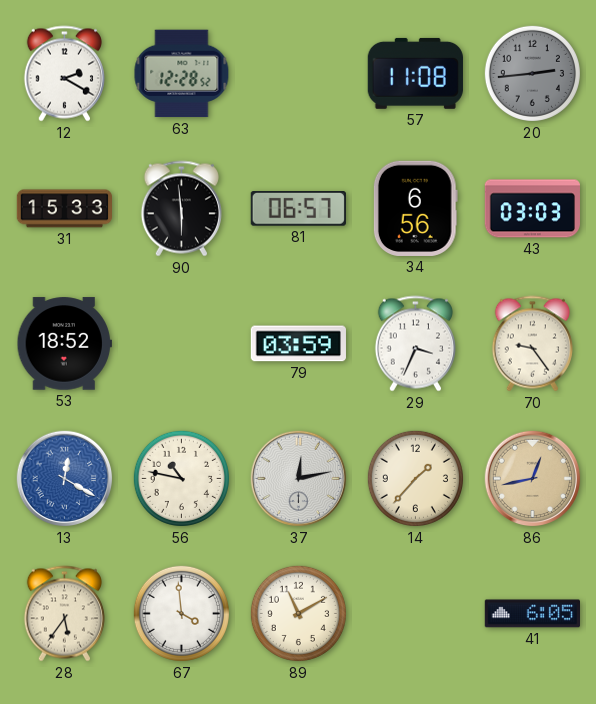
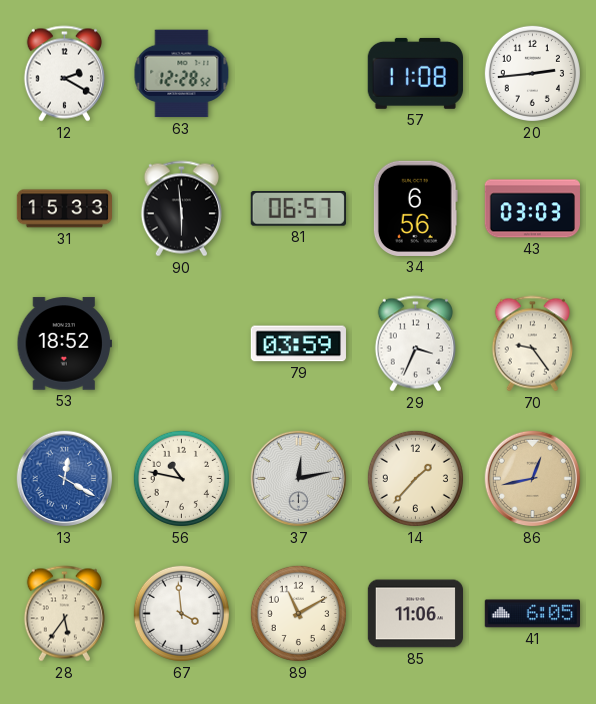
20 dial: grey -> white (532, 73)
85: none -> 11:06 (415, 614)
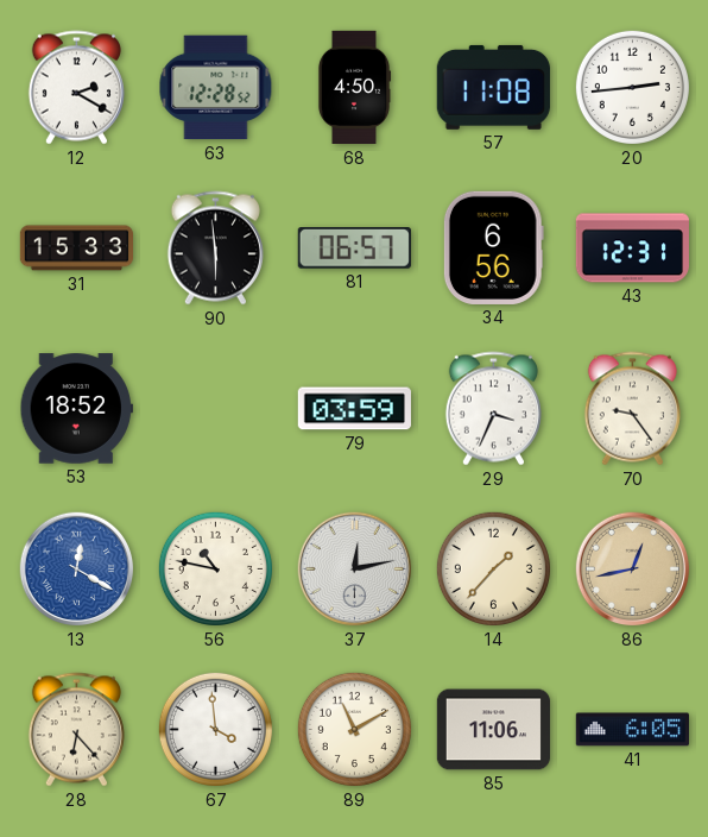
68: none -> 4:50 (354, 88)
43: 03:03 -> 12:31 (632, 248)
28: 5:36 -> 6:23 (76, 730)
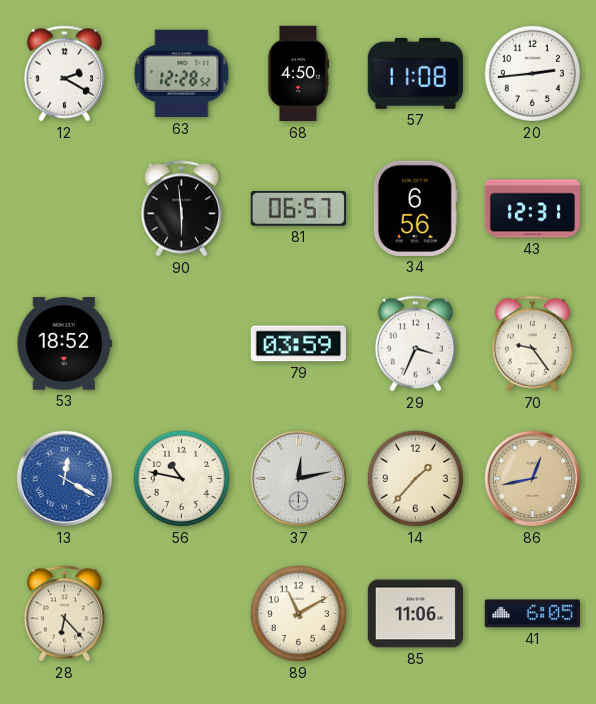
31: 15:33 -> none (76, 248)
67: 3:59 -> none (215, 729)
